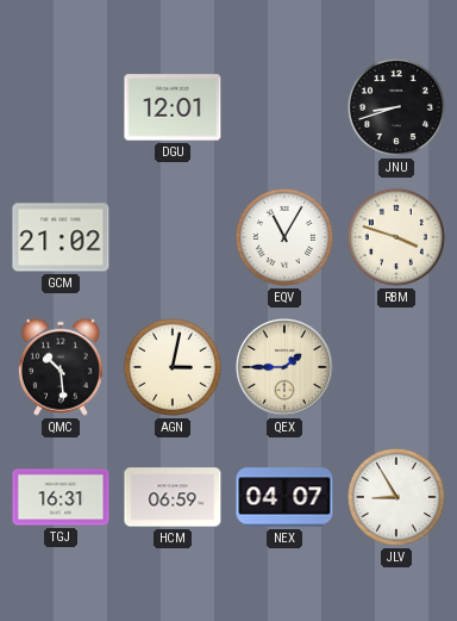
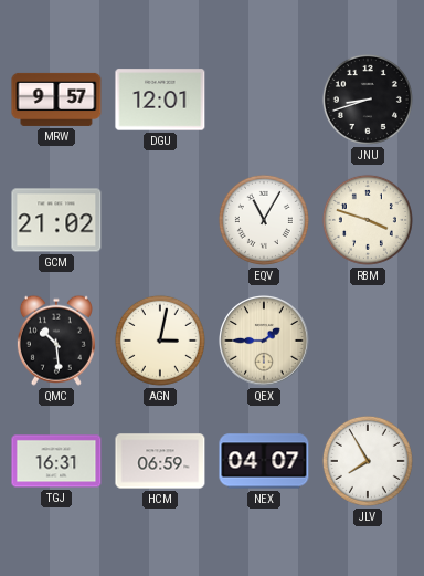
MRW: none -> 9:57 (56, 100)
JLV: 8:55 -> 7:55 (368, 461)
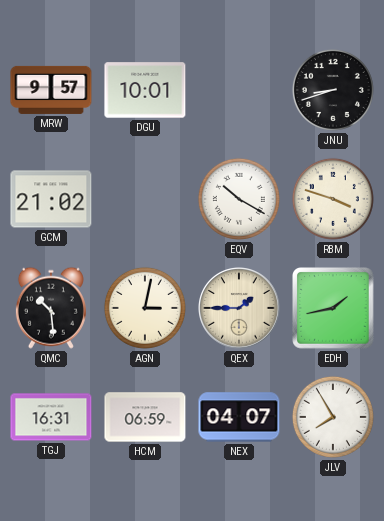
DGU: 12:01 -> 10:01 (145, 90)
EQV: 11:05 -> 10:20 (239, 199)
EDH: none -> 1:43 (333, 308)
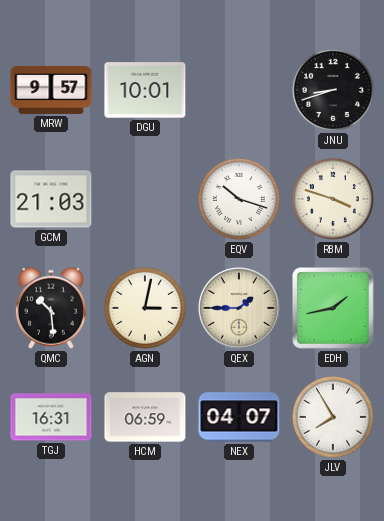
GCM: 21:02 -> 21:03 (51, 199)
EQV: 10:20 -> 10:18 (239, 199)
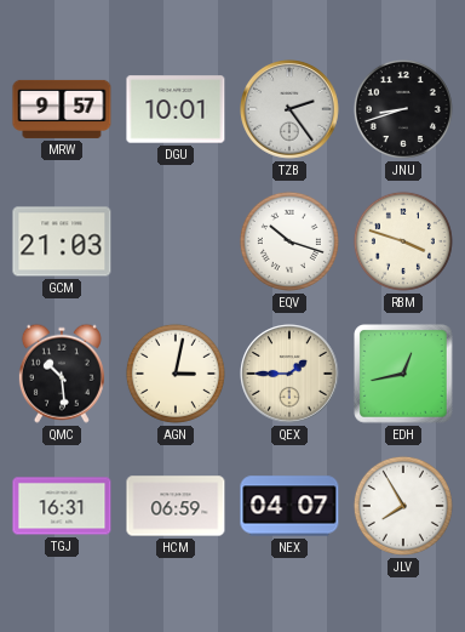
TZB: none -> 2:24 (291, 110)
EDH: 1:43 -> 12:43 (403, 374)
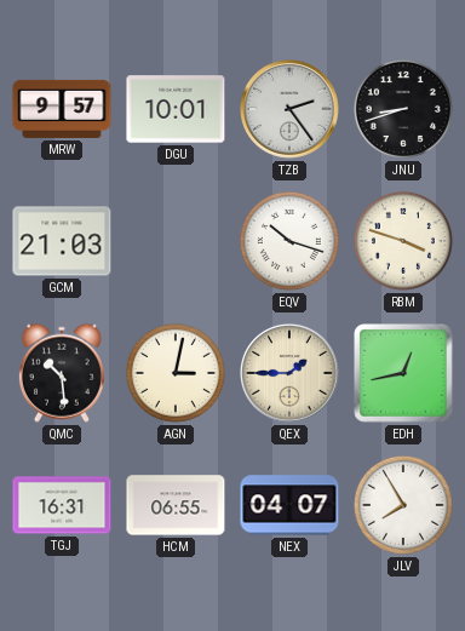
HCM: 06:59 -> 06:55 (176, 505)
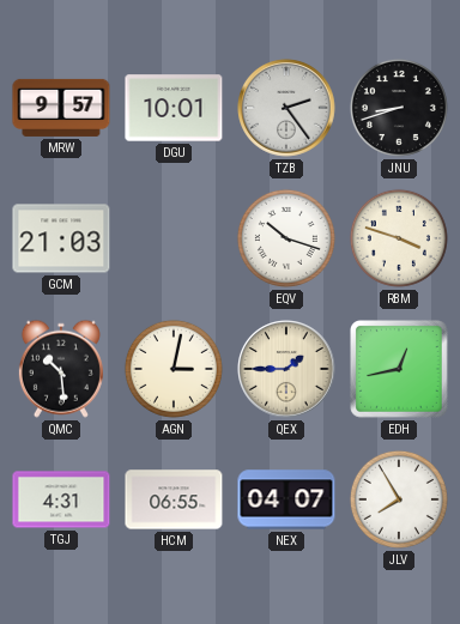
TGJ: 16:31 -> 4:31 (61, 499)
